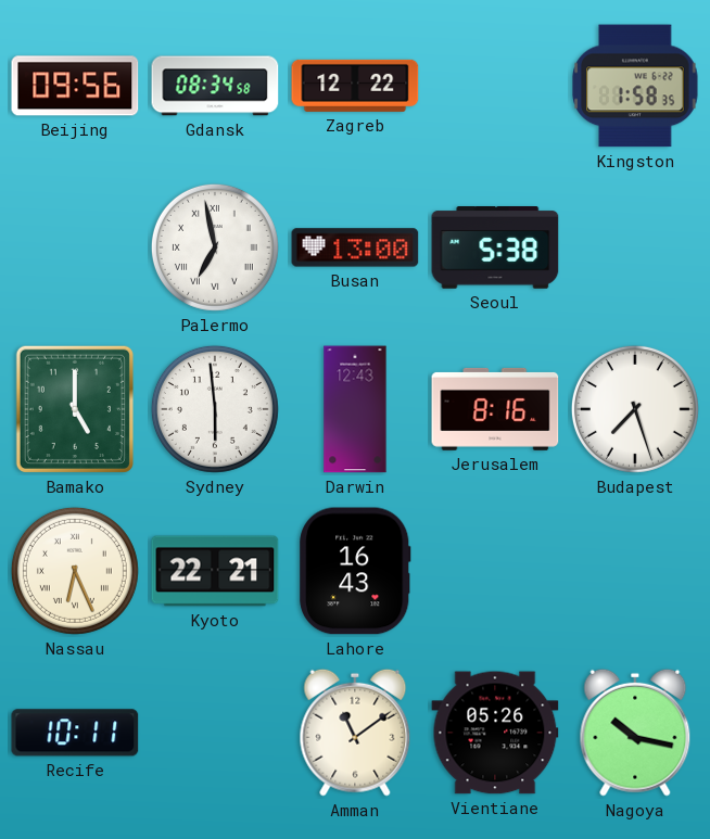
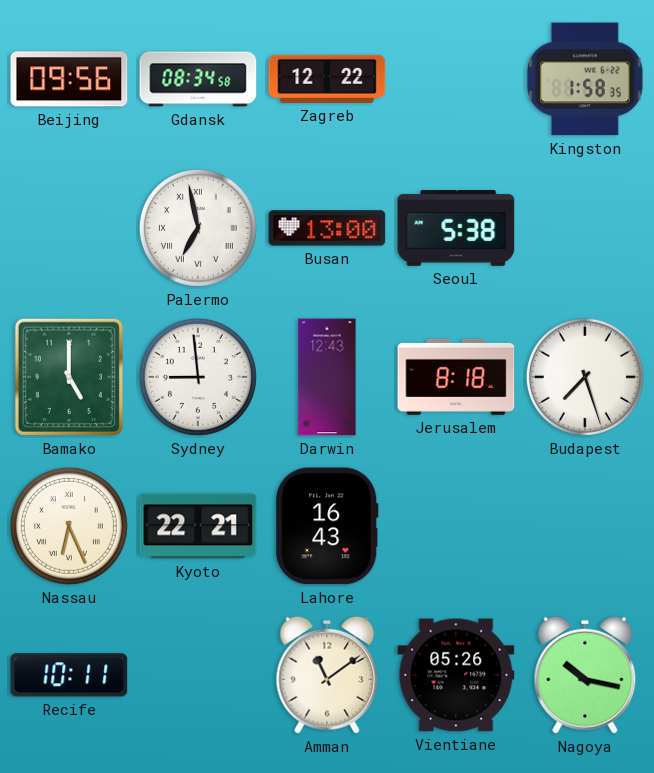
Sydney: 5:59 -> 8:59 (198, 377)
Jerusalem: 8:16 -> 8:18 (456, 377)
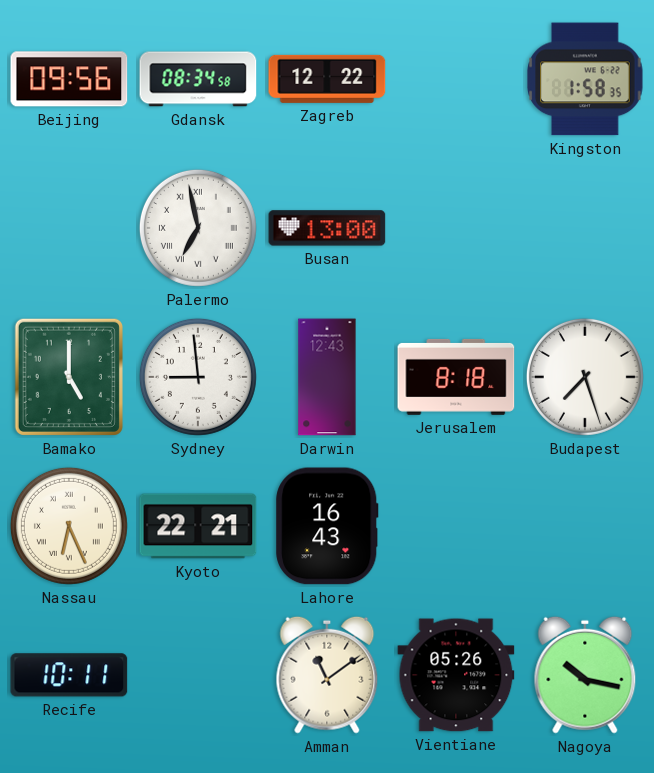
Seoul: 5:38 -> none (456, 228)
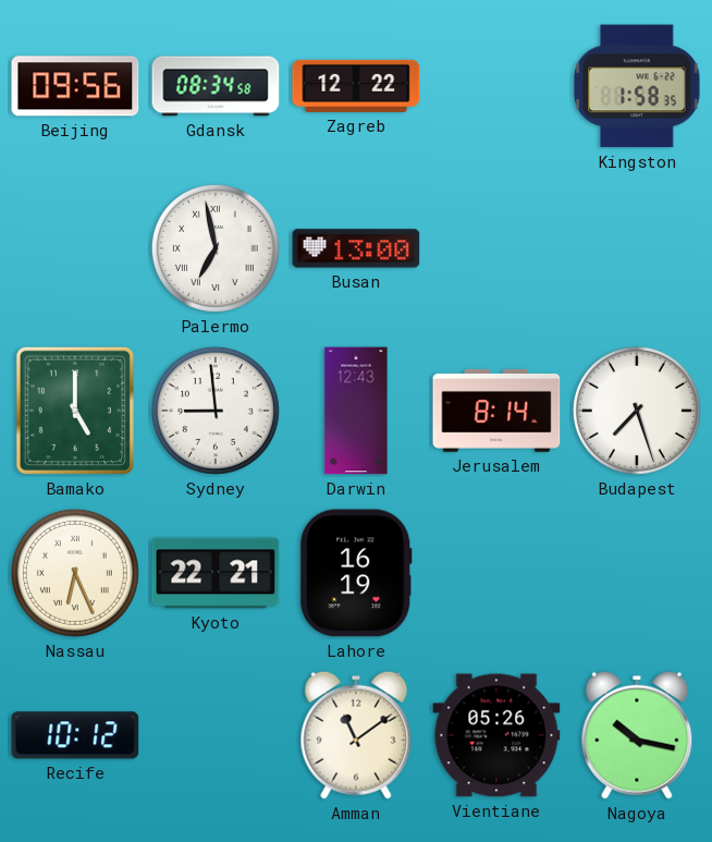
Jerusalem: 8:18 -> 8:14 (496, 411)
Lahore: 16:43 -> 16:19 (356, 573)
Recife: 10:11 -> 10:12 (75, 735)
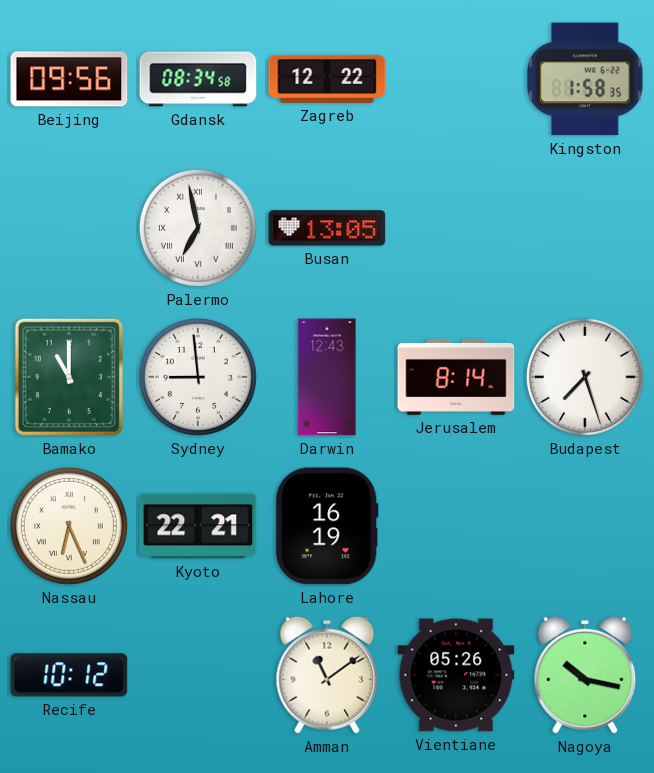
Busan: 13:00 -> 13:05 (327, 228)
Bamako: 5:00 -> 11:00 (69, 377)
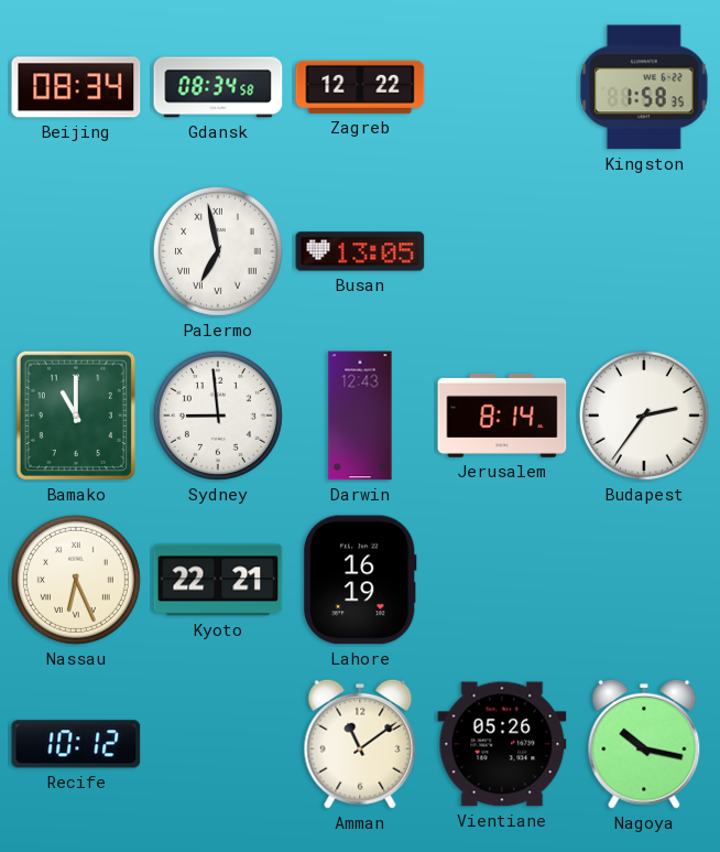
Beijing: 09:56 -> 08:34 (76, 87)
Budapest: 7:27 -> 2:36 (644, 416)
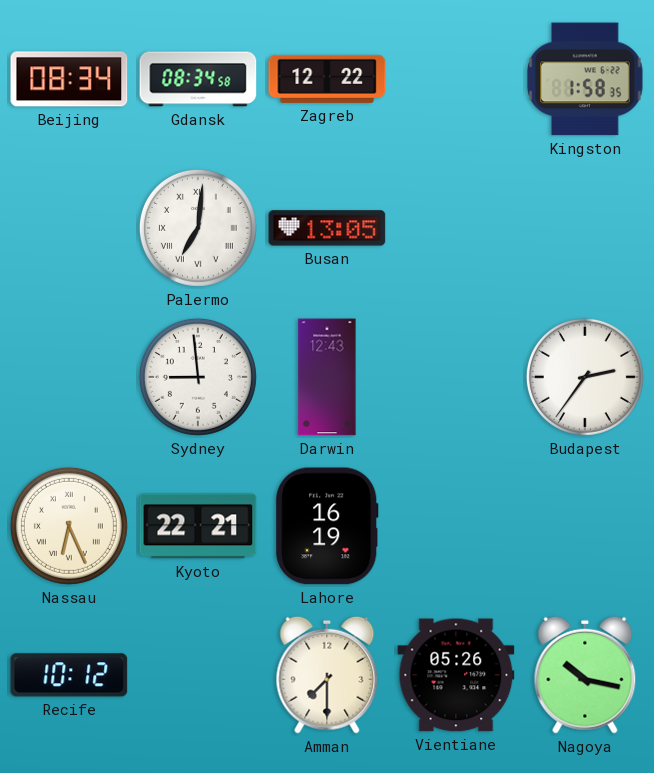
Palermo: 6:58 -> 7:01 (198, 228)
Bamako: 11:00 -> none (76, 416)
Jerusalem: 8:14 -> none (502, 416)
Amman: 11:09 -> 7:30 (327, 675)
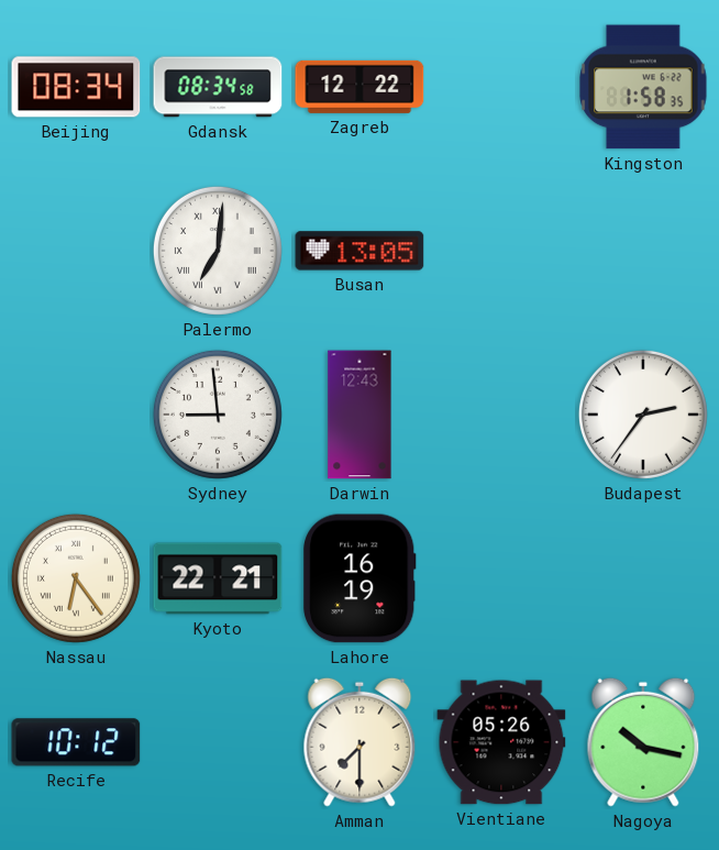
Nassau: 6:26 -> 6:24 (76, 578)
